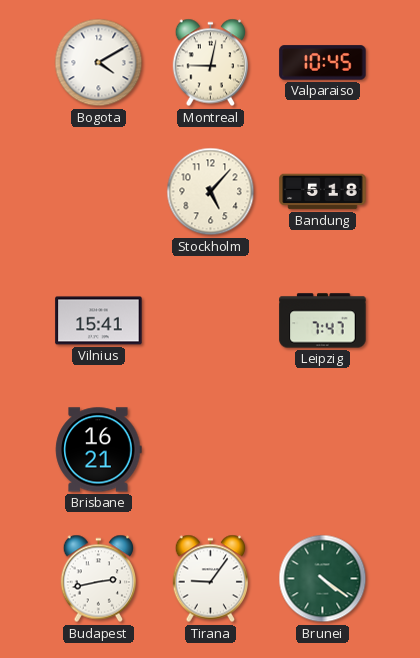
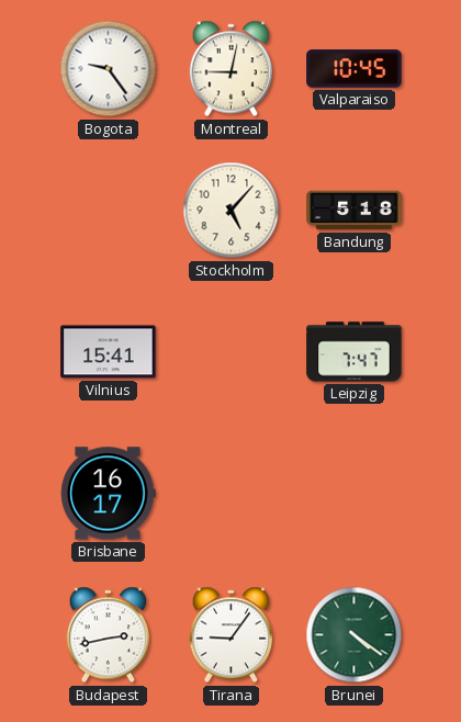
Bogota: 4:10 -> 9:24 (109, 69)
Brisbane: 16:21 -> 16:17 (109, 494)
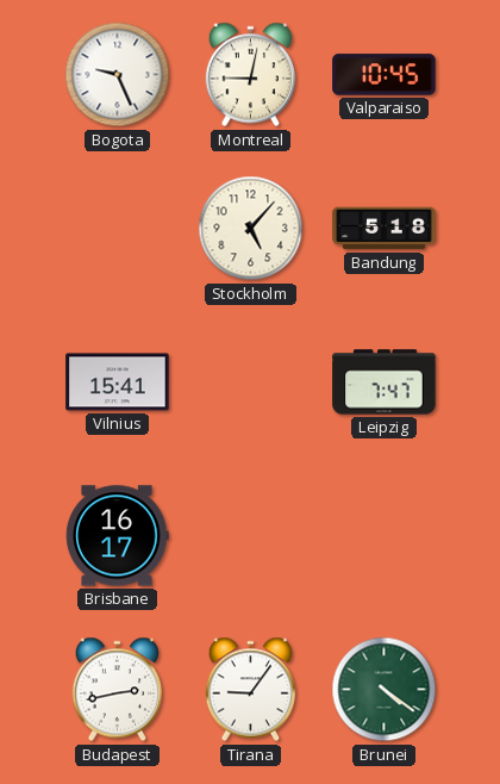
Bogota: 9:24 -> 9:26 (118, 75)
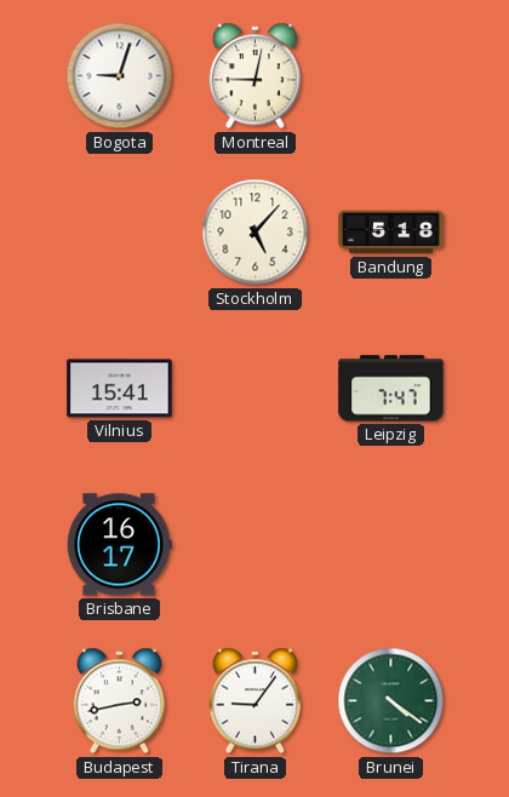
Bogota: 9:26 -> 9:03 (120, 76)
Valparaiso: 10:45 -> none (385, 75)
